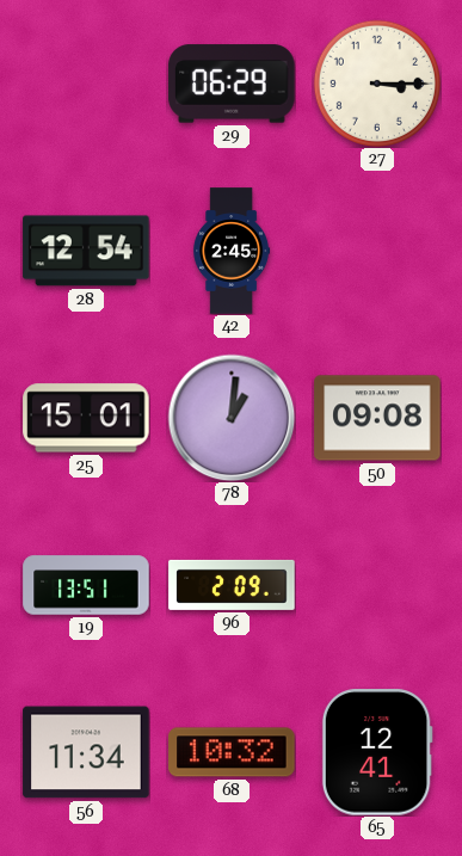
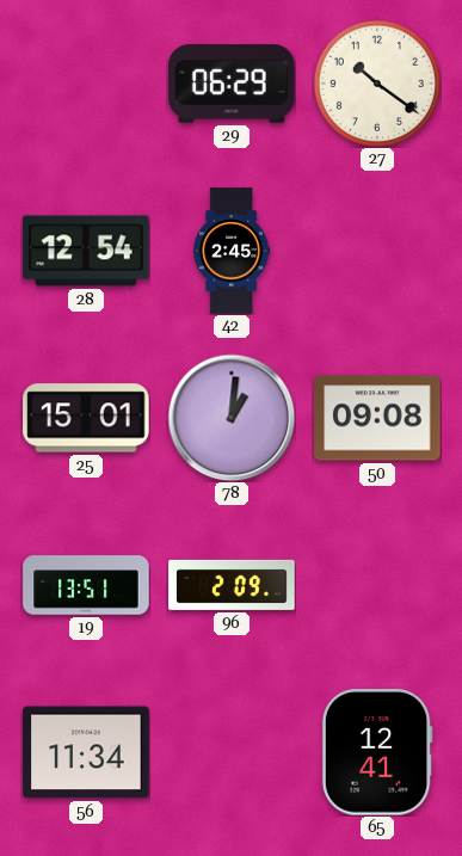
27: 3:15 -> 10:21 (377, 84)
68: 10:32 -> none (232, 752)
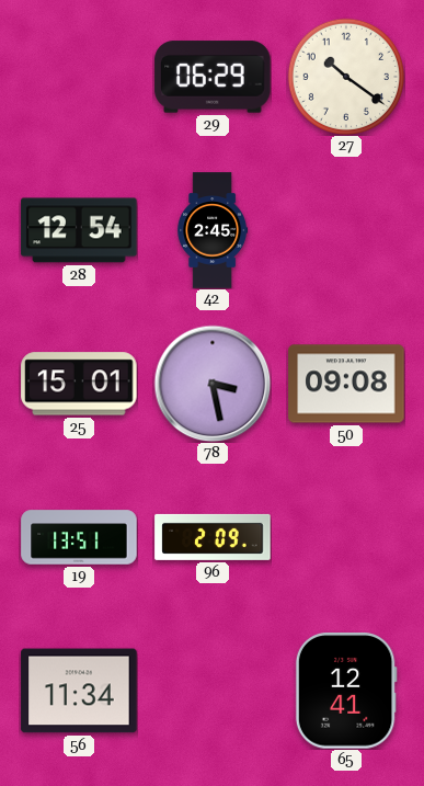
78: 1:01 -> 3:28 (213, 384)
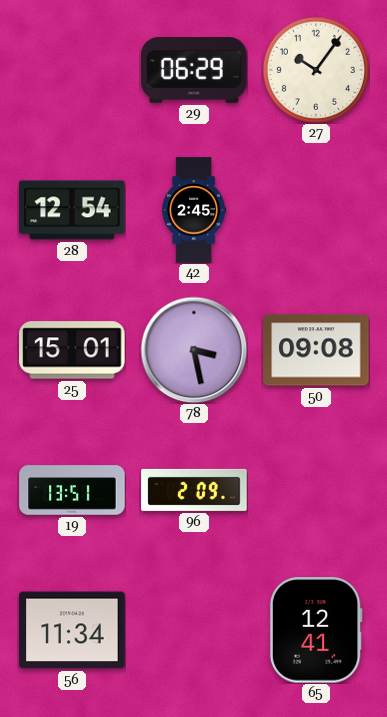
27: 10:21 -> 10:06 (316, 70)
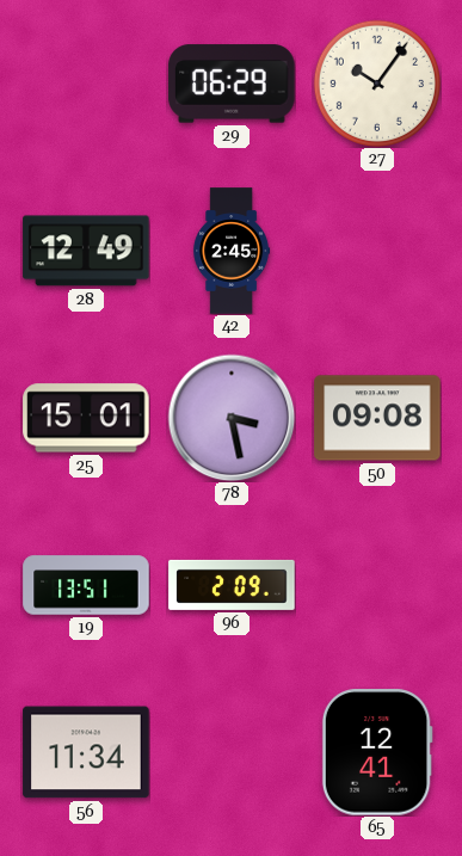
28: 12:54 -> 12:49 (86, 251)
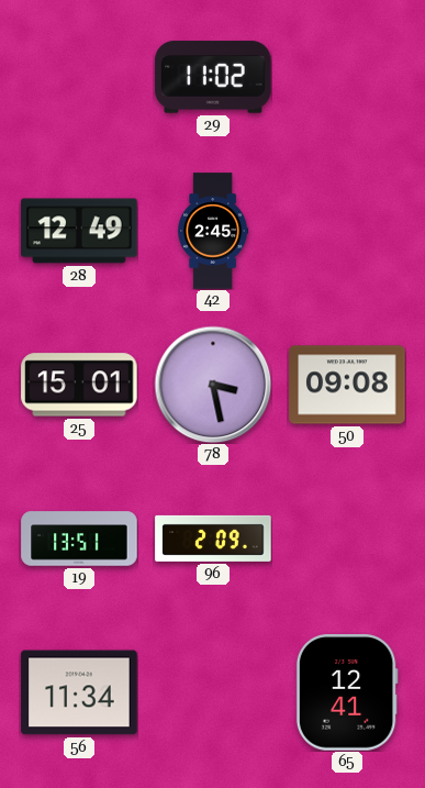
29: 06:29 -> 11:02 (213, 77)
27: 10:06 -> none (377, 84)
